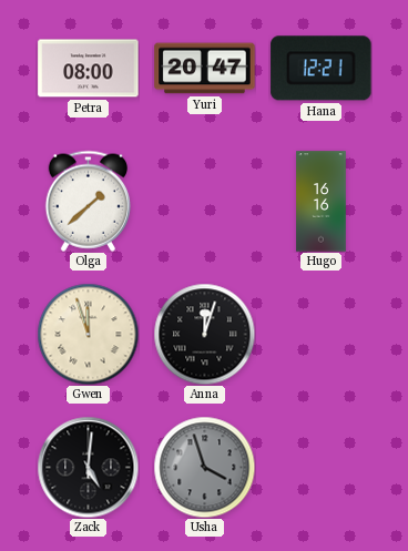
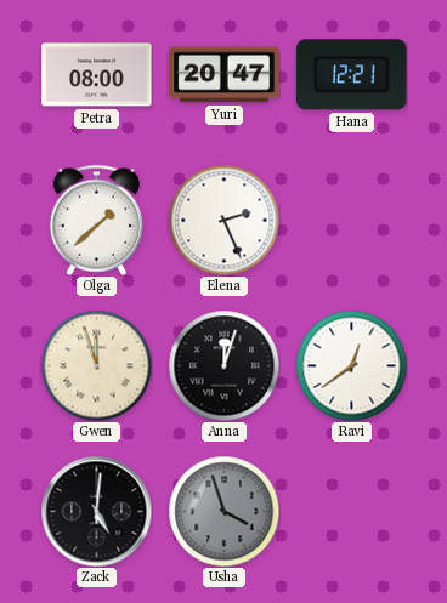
Elena: none -> 2:26 (223, 220)
Hugo: 16:16 -> none (322, 202)
Ravi: none -> 12:39 (351, 365)
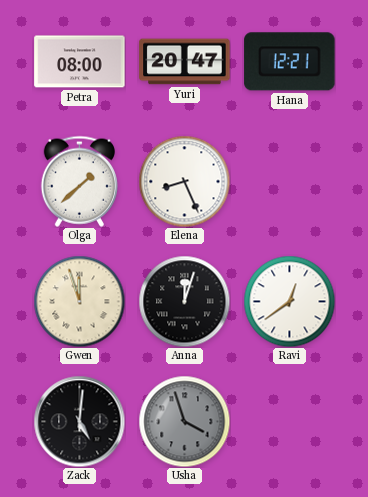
Elena: 2:26 -> 8:26 (184, 181)
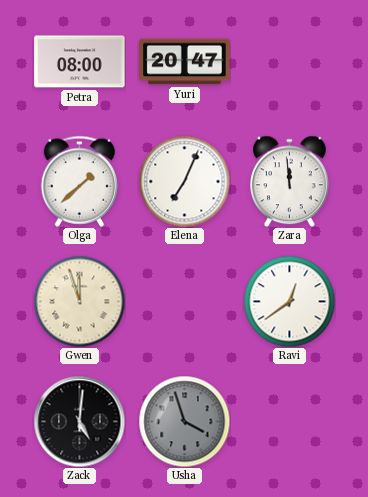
Hana: 12:21 -> none (290, 62)
Elena: 8:26 -> 7:04 (184, 181)
Zara: none -> 11:59 (290, 181)
Anna: 12:03 -> none (184, 301)
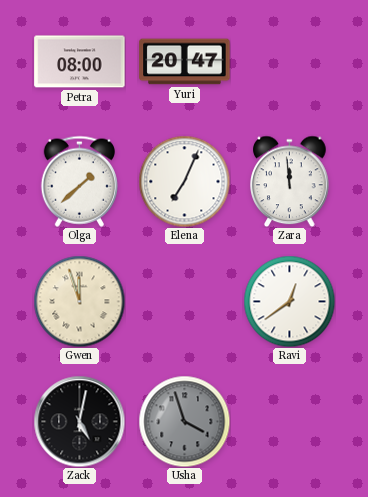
Zack: 5:01 -> 5:02 (79, 421)
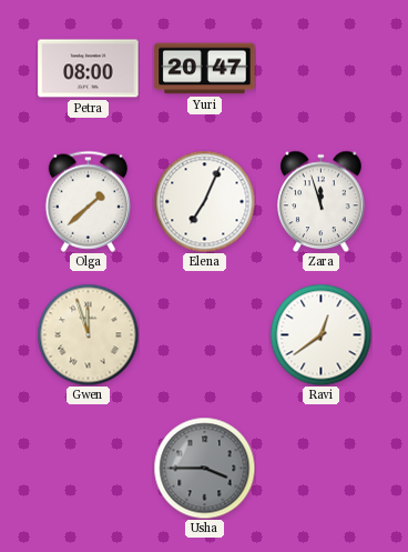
Zara: 11:59 -> 11:57 (322, 201)
Zack: 5:02 -> none (79, 421)
Usha: 3:57 -> 3:45 (204, 468)
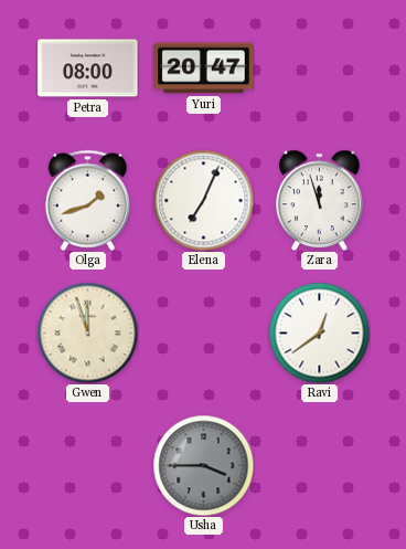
Olga: 1:38 -> 1:42 (87, 200)
